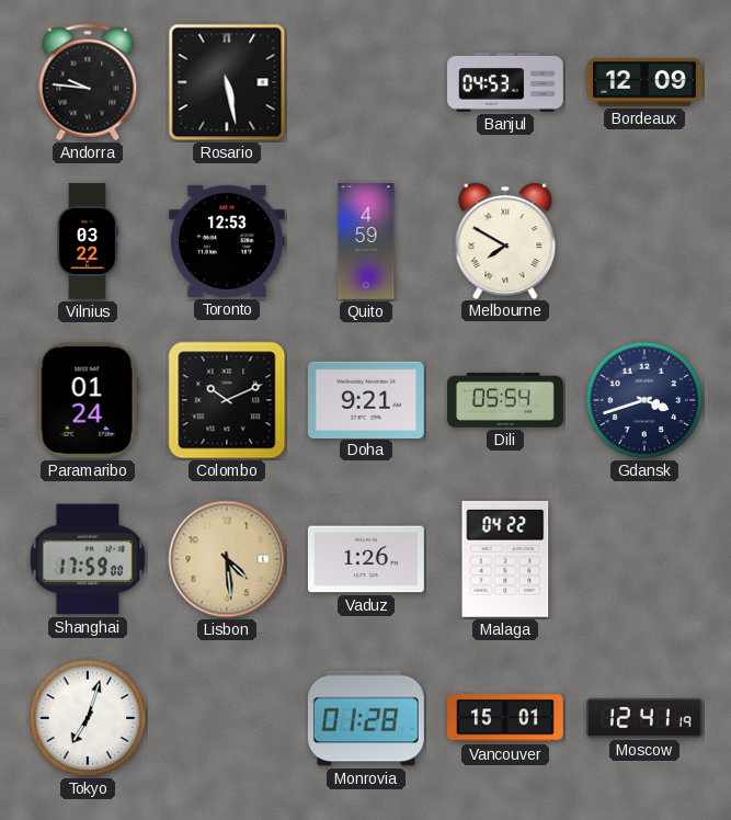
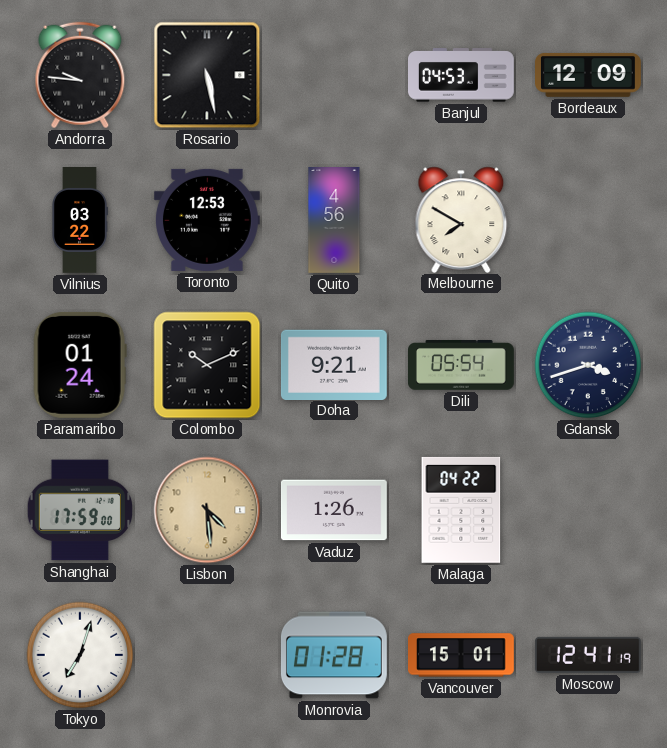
Quito: 4:59 -> 4:56 (334, 221)
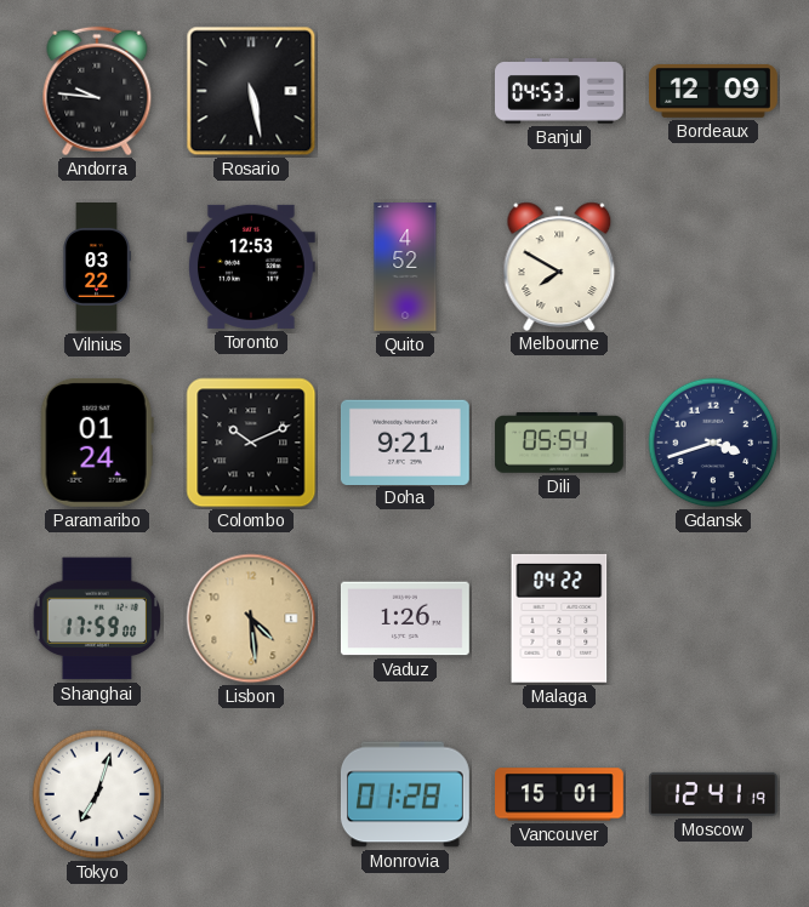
Quito: 4:56 -> 4:52 (405, 268)
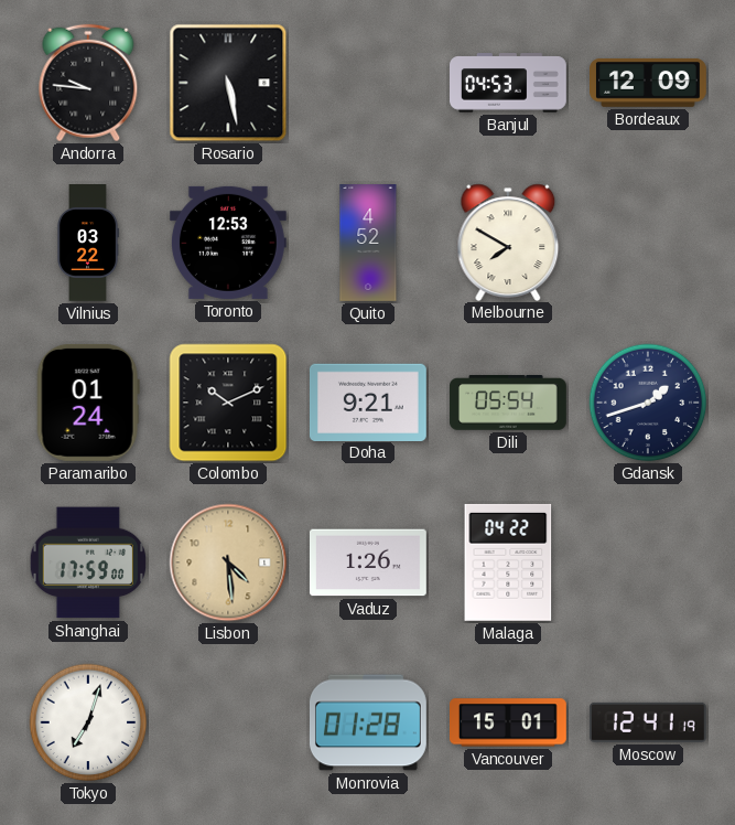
Gdansk: 3:42 -> 1:42 (648, 403)
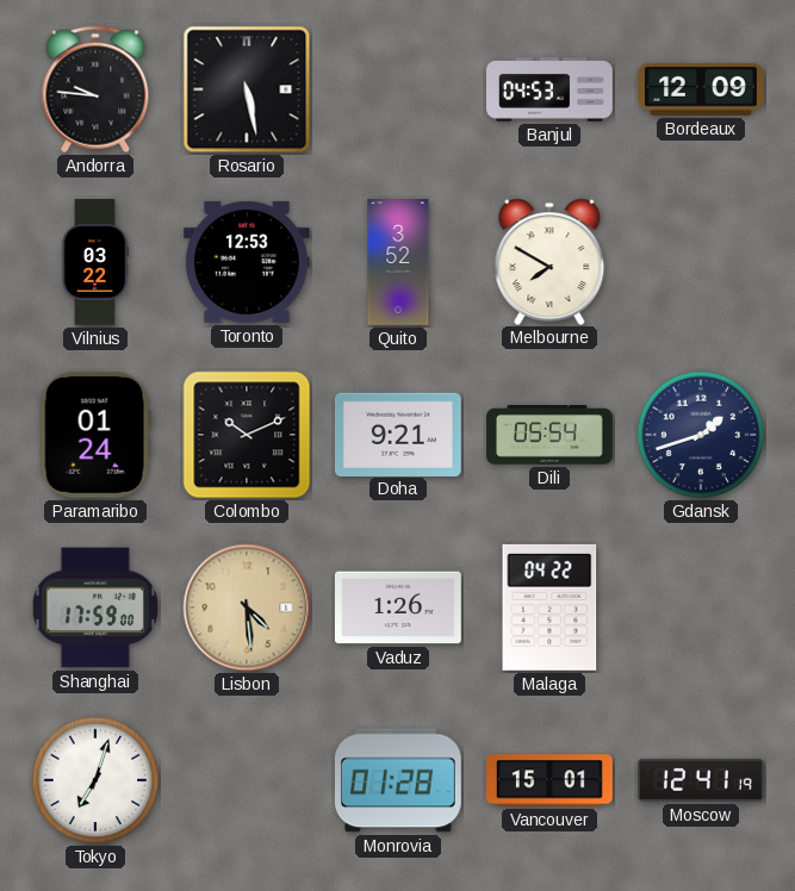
Quito: 4:52 -> 3:52 (398, 263)
